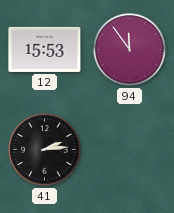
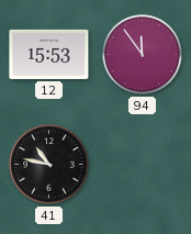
41: 2:14 -> 10:47 (49, 165)
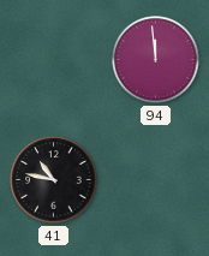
12: 15:53 -> none (49, 54)
94: 11:54 -> 11:59 (156, 60)
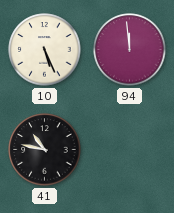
10: none -> 5:26 (45, 50)
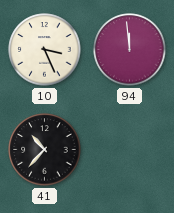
10: 5:26 -> 3:26 (45, 50)
41: 10:47 -> 10:37 (45, 150)
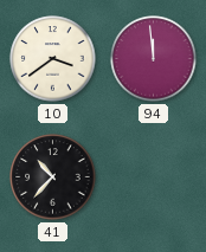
10: 3:26 -> 3:39 (53, 59)
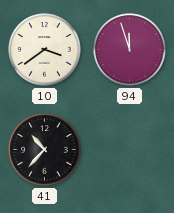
94: 11:59 -> 11:57 (130, 50)
